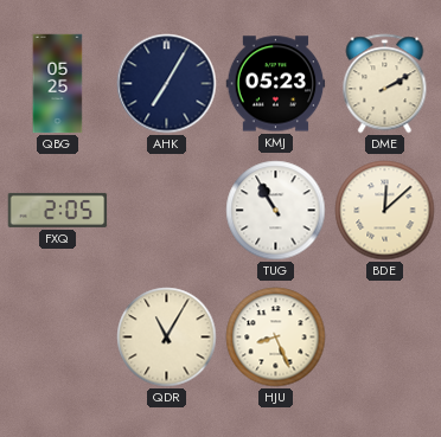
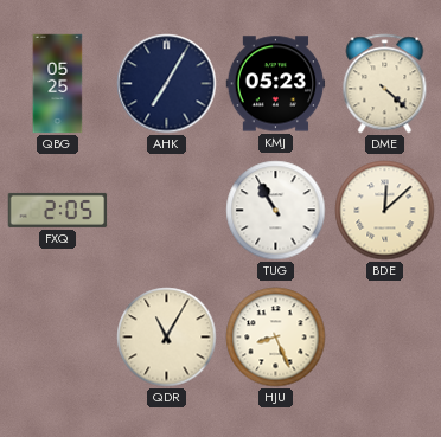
DME: 2:10 -> 4:22 (385, 84)
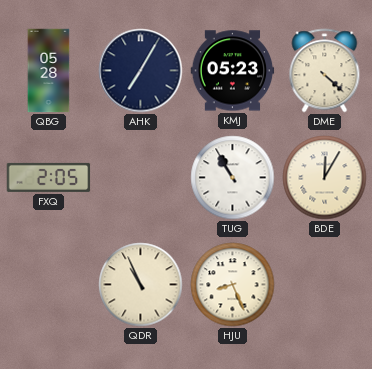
QBG: 05:25 -> 05:28 (49, 71)
BDE: 12:08 -> 12:05 (325, 178)
QDR: 11:05 -> 10:56 (141, 285)
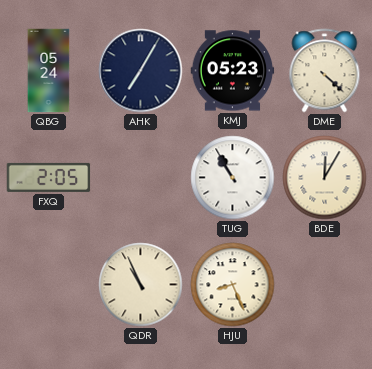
QBG: 05:28 -> 05:24 (49, 71)
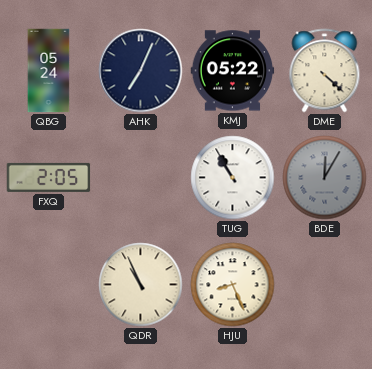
AHK: 7:05 -> 7:04 (141, 71)
KMJ: 05:23 -> 05:22 (233, 71)
BDE dial: cream -> grey (325, 178)
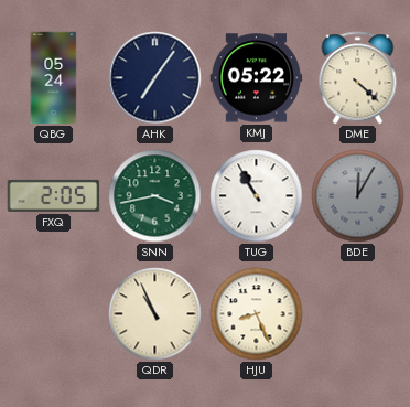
AHK: 7:04 -> 7:06 (155, 78)
SNN: none -> 3:43 (155, 196)
